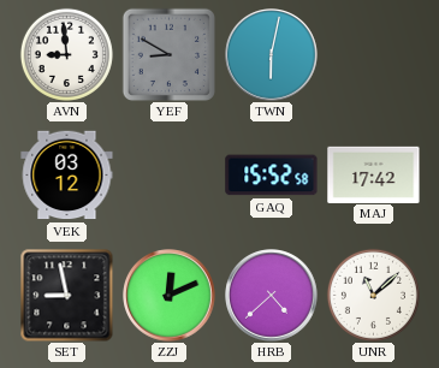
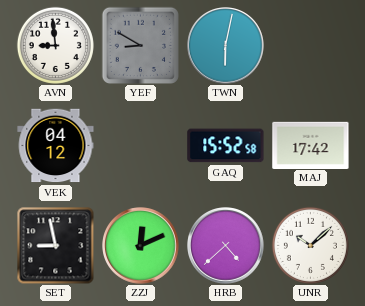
VEK: 03:12 -> 04:12 (56, 146)
UNR: 11:08 -> 10:08 (310, 245)
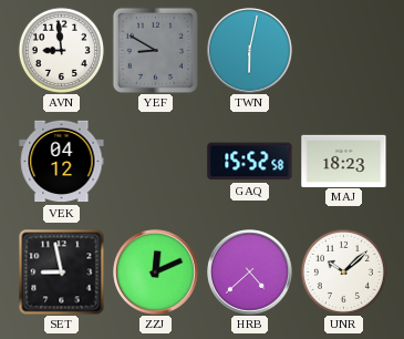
MAJ: 17:42 -> 18:23 (344, 161)
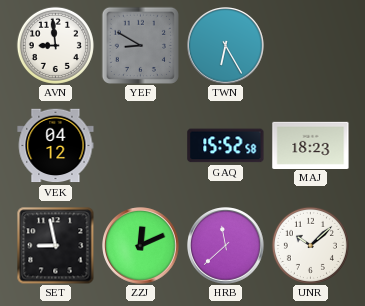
TWN: 6:02 -> 6:25 (226, 46)
HRB: 4:38 -> 11:38 (226, 246)
